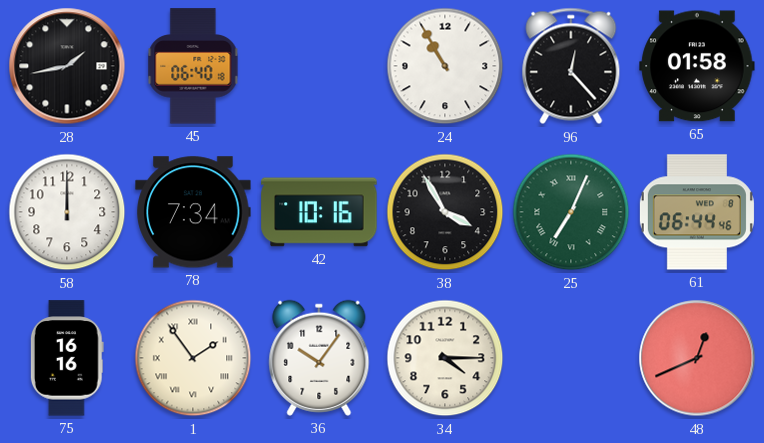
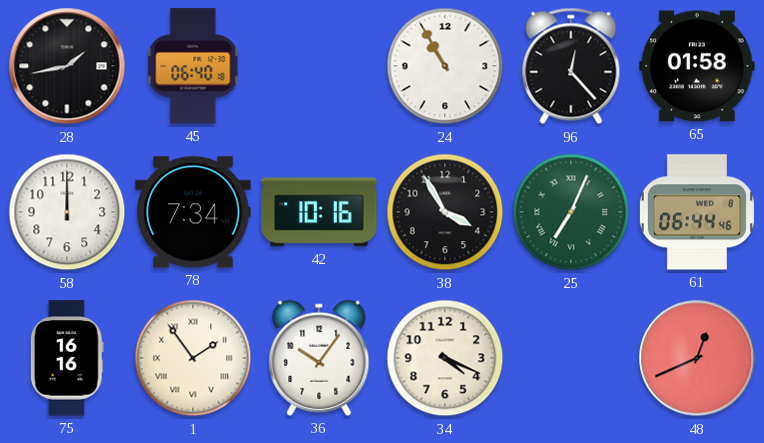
34: 4:15 -> 4:19 (445, 358)
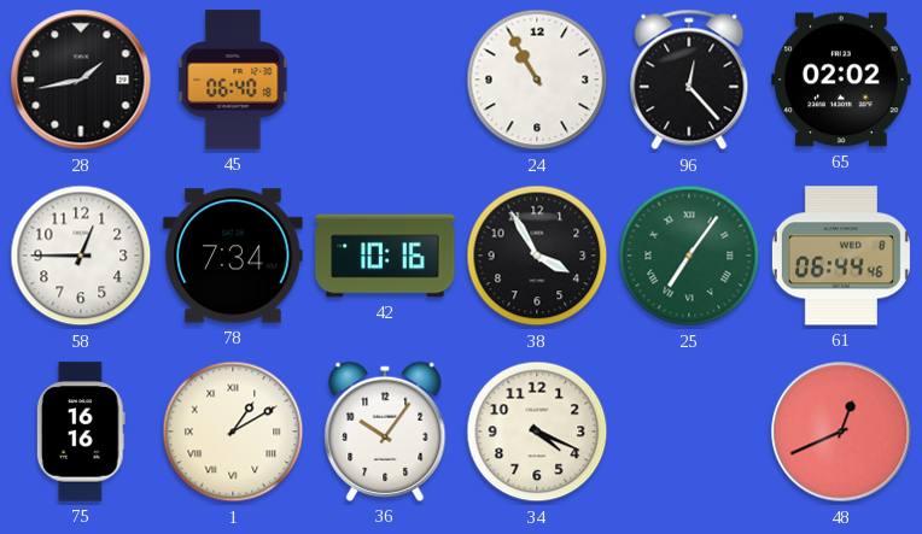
65: 01:58 -> 02:02 (841, 80)
58: 12:00 -> 12:45 (81, 256)
25: 7:04 -> 7:06 (689, 256)
1: 1:54 -> 1:10 (233, 432)
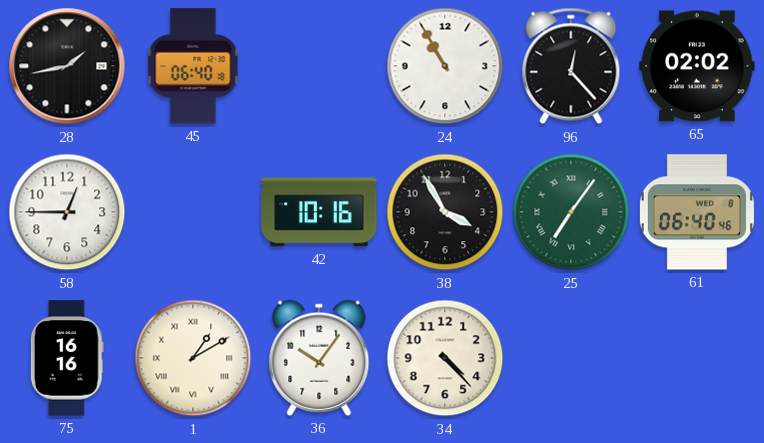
78: 7:34 -> none (233, 256)
61: 06:44 -> 06:40 (697, 212)
34: 4:19 -> 4:23 (445, 358)
48: 12:41 -> none (841, 432)
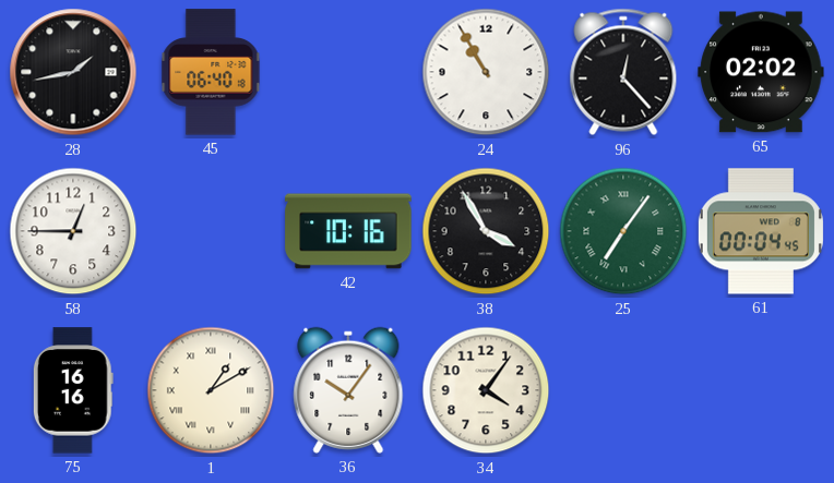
61: 06:40 -> 00:04 (761, 231)
34: 4:23 -> 4:06 (486, 390)
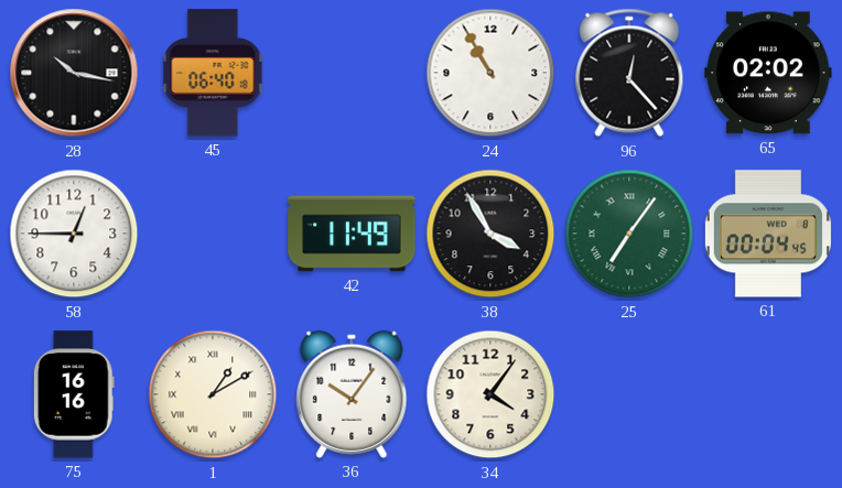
28: 1:43 -> 10:17 (74, 73)
42: 10:16 -> 11:49 (352, 234)
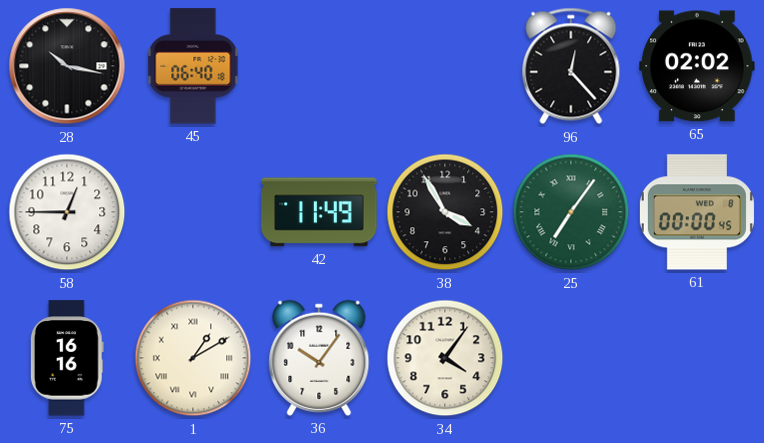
24: 10:55 -> none (490, 73)
61: 00:04 -> 00:00 (697, 212)
